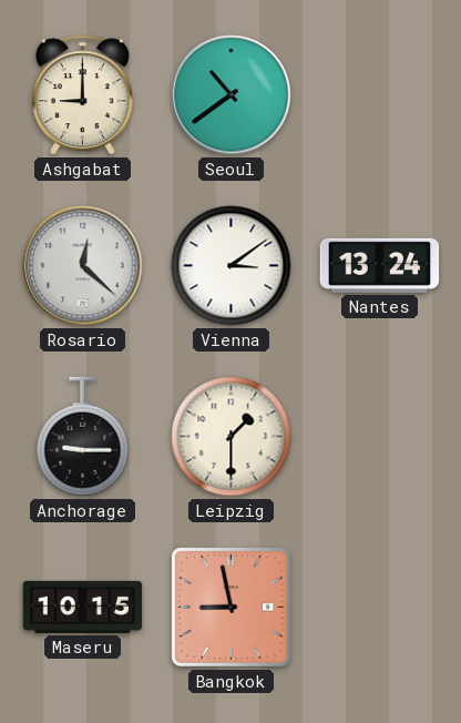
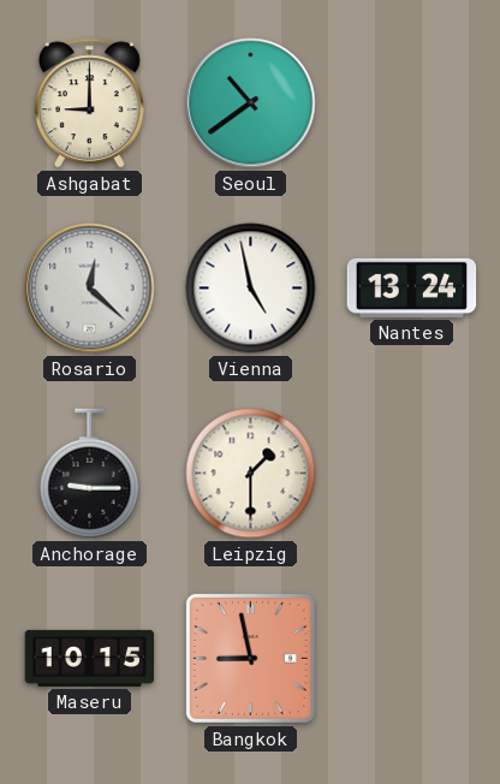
Vienna: 3:09 -> 4:58 (251, 289)
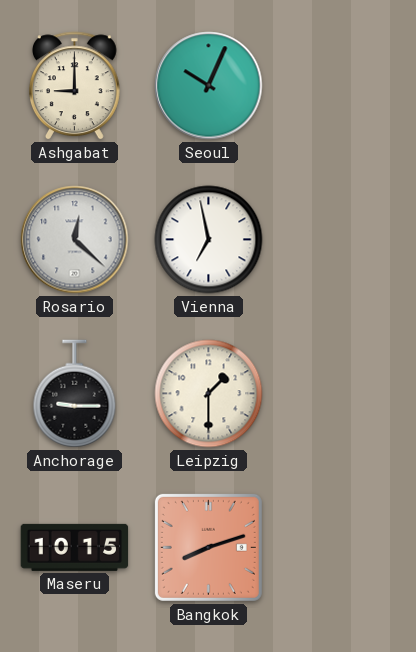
Seoul: 10:39 -> 10:04 (209, 86)
Vienna: 4:58 -> 6:58 (209, 240)
Nantes: 13:24 -> none (412, 287)
Bangkok: 8:58 -> 8:12 (208, 547)
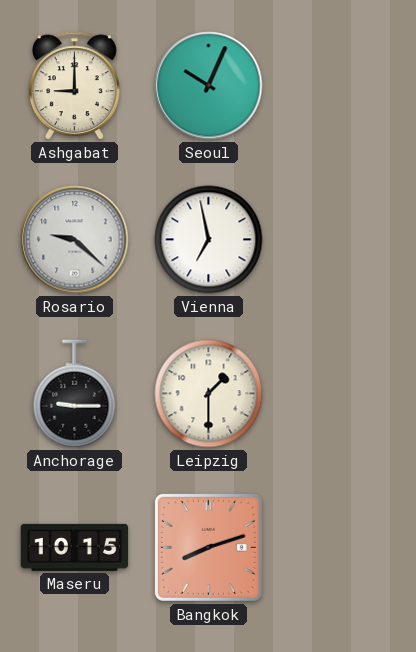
Rosario: 12:22 -> 9:22 (75, 240)
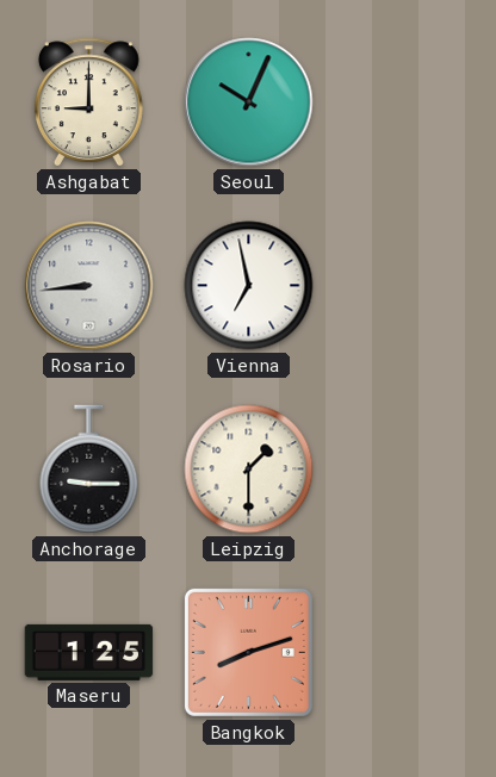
Rosario: 9:22 -> 8:44 (89, 286)
Maseru: 10:15 -> 1:25 (89, 652)
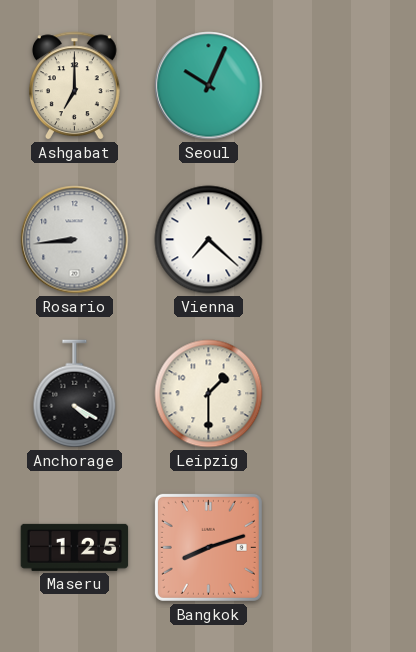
Ashgabat: 9:00 -> 7:00 (74, 86)
Vienna: 6:58 -> 7:22 (209, 240)
Anchorage: 9:15 -> 4:20 (75, 394)
